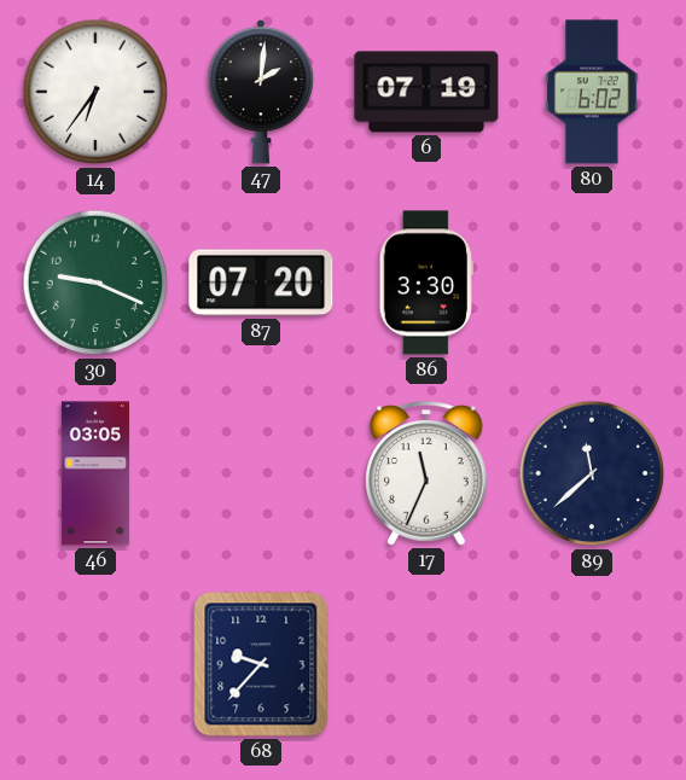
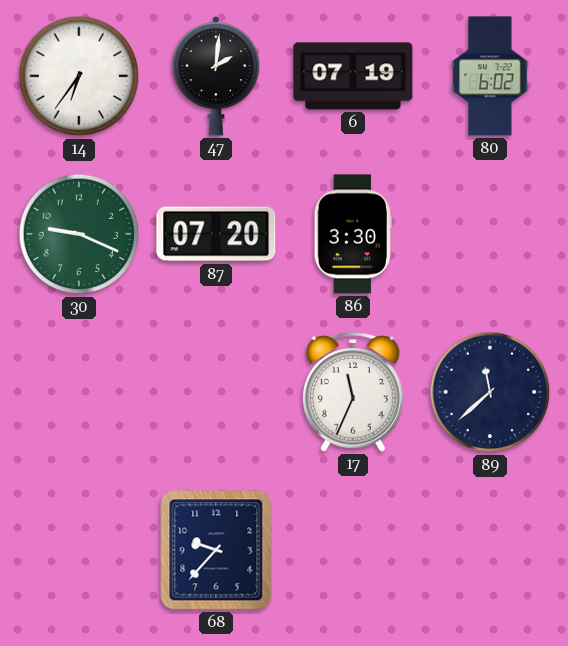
46: 03:05 -> none (95, 473)
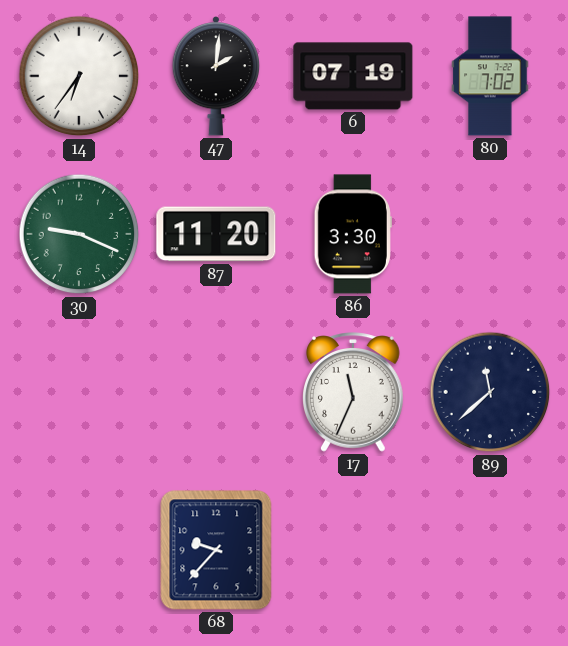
80: 6:02 -> 7:02 (490, 76)
87: 07:20 -> 11:20 (216, 234)
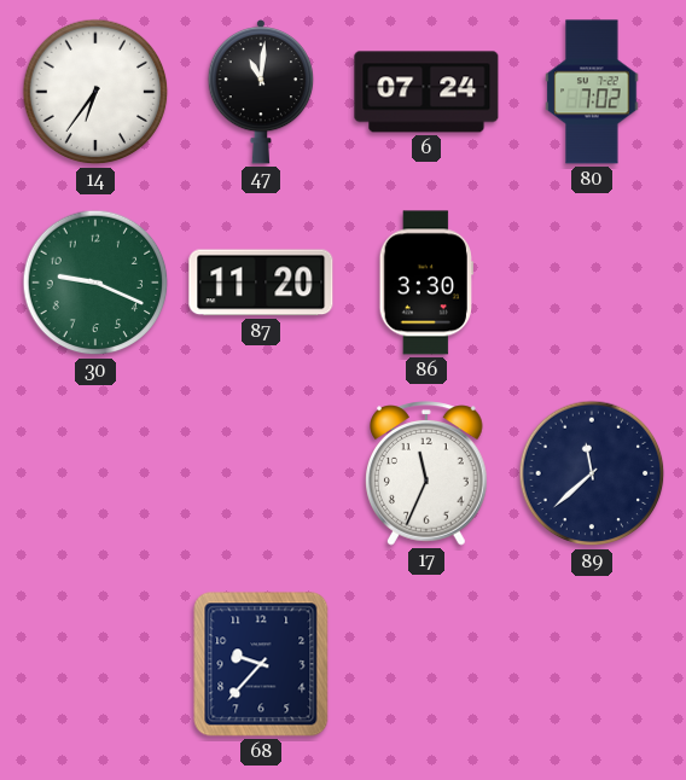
47: 2:01 -> 11:01 (261, 92)
6: 07:19 -> 07:24 (426, 92)
